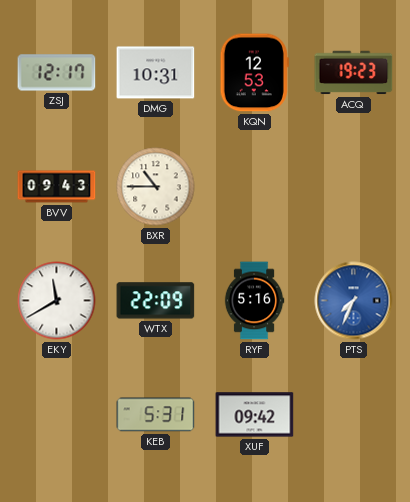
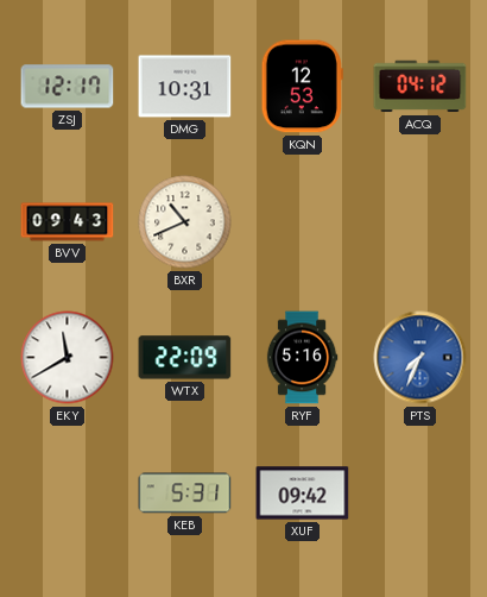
ACQ: 19:23 -> 04:12 (420, 87)
BXR: 10:45 -> 10:41 (185, 222)
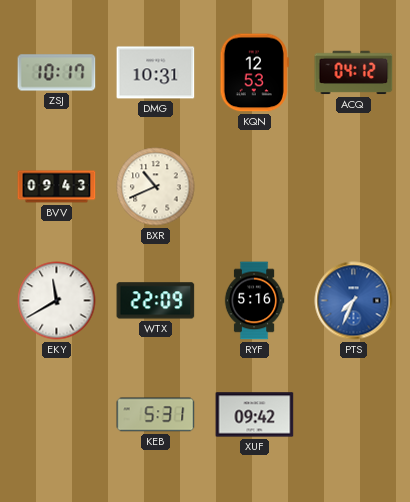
ZSJ: 12:17 -> 10:17 (57, 73)
